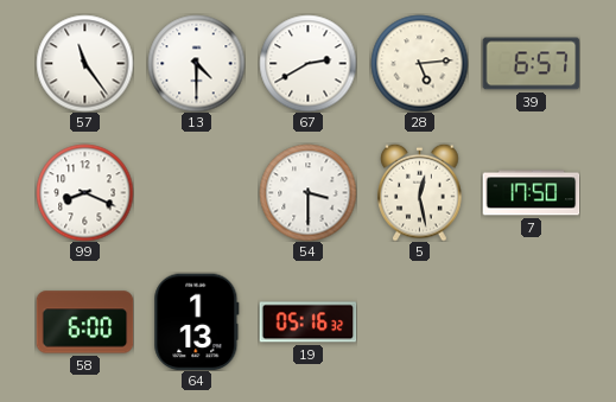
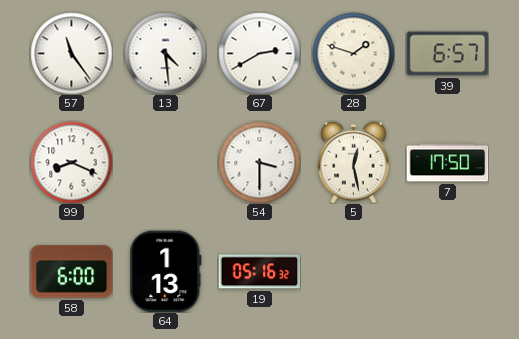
13: 4:30 -> 4:29 (165, 53)
28: 5:14 -> 1:48 (353, 53)
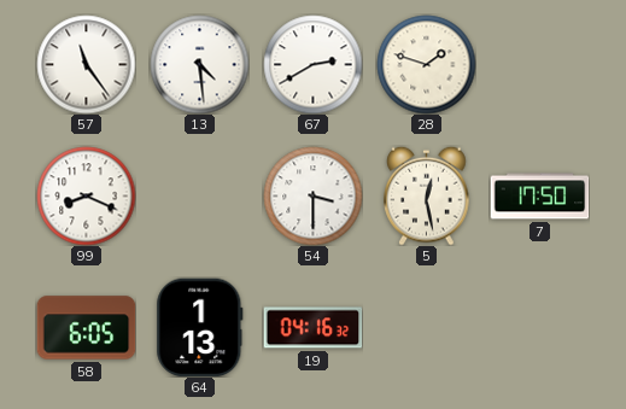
39: 6:57 -> none (447, 54)
58: 6:00 -> 6:05 (86, 328)
19: 05:16 -> 04:16 (312, 328)
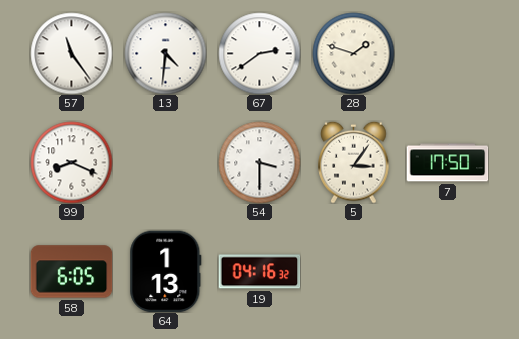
13: 4:29 -> 4:31 (165, 53)
67: 2:40 -> 2:39 (259, 53)
5: 12:28 -> 3:06 (354, 162)
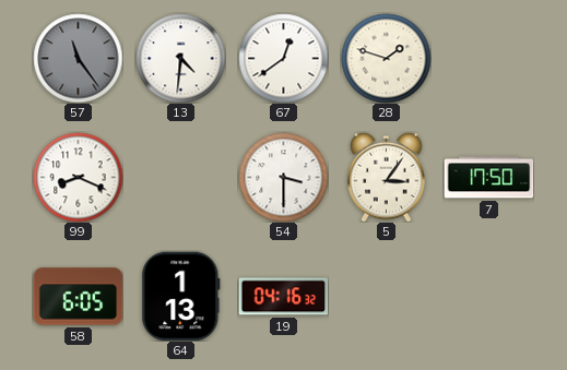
57 dial: white -> grey (78, 58)
67: 2:39 -> 12:39 (283, 58)
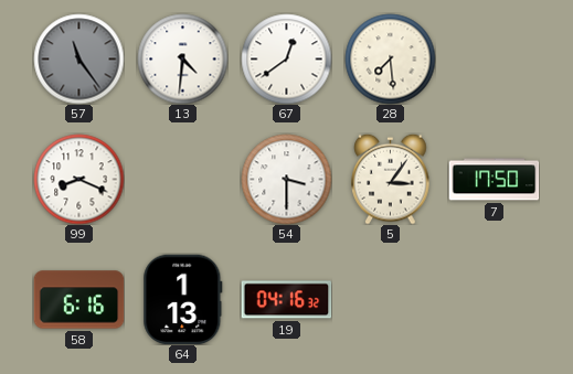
28: 1:48 -> 7:29 (390, 58)
58: 6:05 -> 6:16 (78, 300)
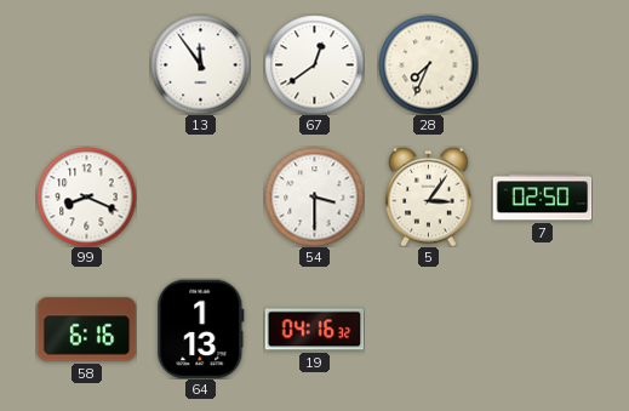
57: 11:24 -> none (78, 58)
13: 4:31 -> 11:54 (200, 64)
28: 7:29 -> 7:34 (428, 64)
7: 17:50 -> 02:50 (542, 198)
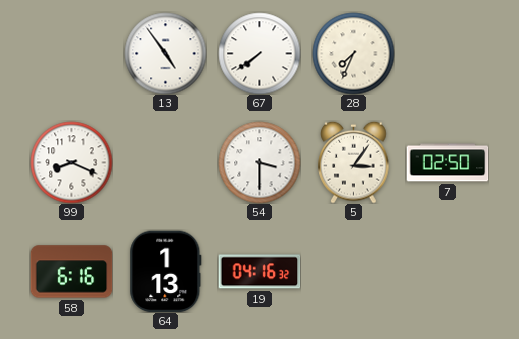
13: 11:54 -> 4:54 (165, 53)
67: 12:39 -> 7:39 (259, 53)
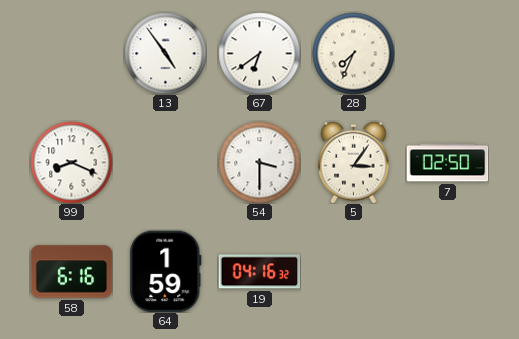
67: 7:39 -> 6:39 (259, 53)
64: 1:13 -> 1:59 (166, 271)
